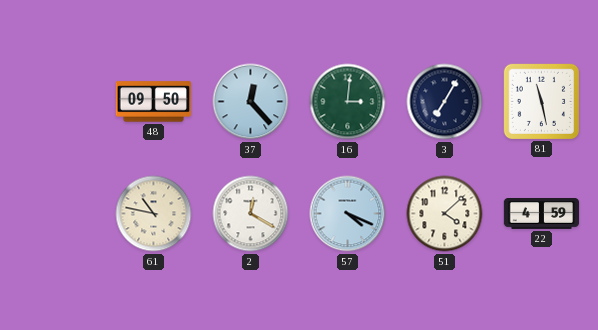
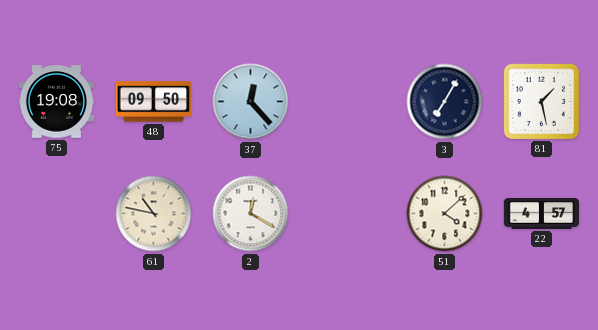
75: none -> 19:08 (57, 102)
16: 3:01 -> none (348, 102)
81: 11:28 -> 1:28 (541, 101)
57: 4:19 -> none (348, 214)
22: 4:59 -> 4:57 (542, 214)
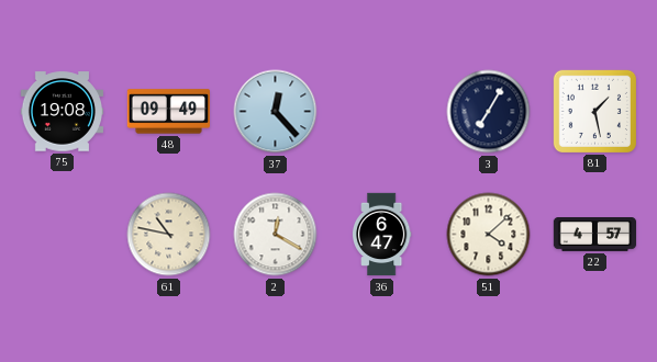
48: 09:50 -> 09:49 (168, 112)
36: none -> 6:47 (381, 235)
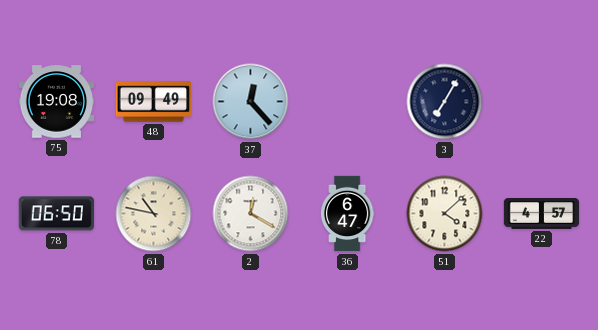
81: 1:28 -> none (594, 111)
78: none -> 06:50 (56, 214)
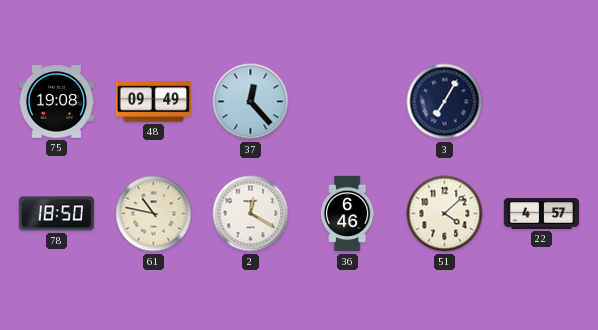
78: 06:50 -> 18:50 (56, 214)
36: 6:47 -> 6:46 (347, 214)
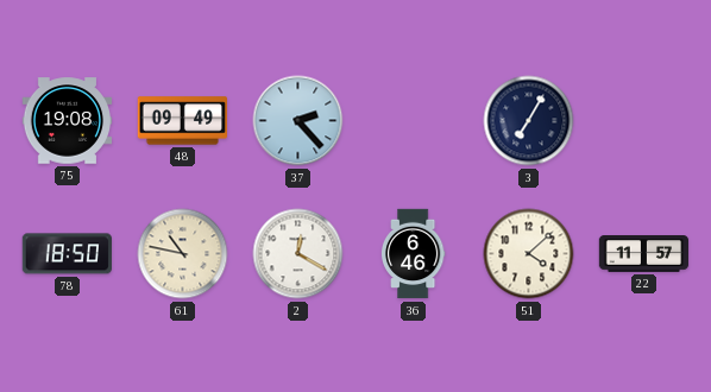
37: 12:23 -> 2:23 (298, 121)
22: 4:57 -> 11:57 (644, 254)
